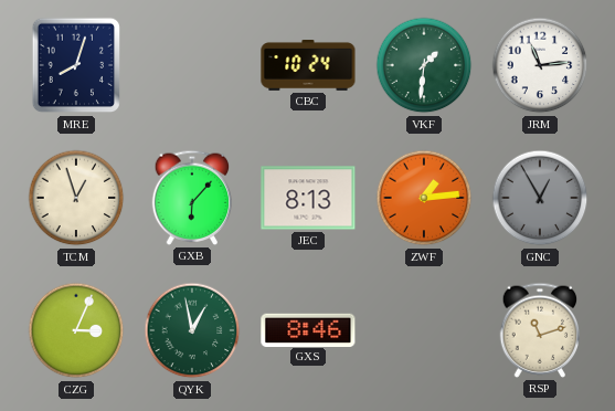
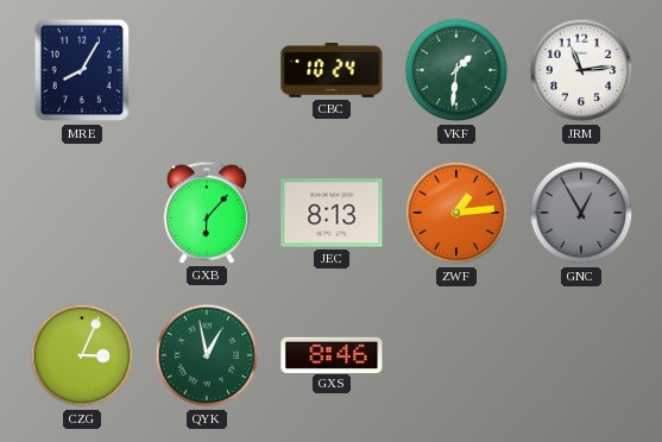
MRE: 8:03 -> 8:05 (82, 70)
TCM: 12:57 -> none (76, 198)
RSP: 11:12 -> none (540, 330)
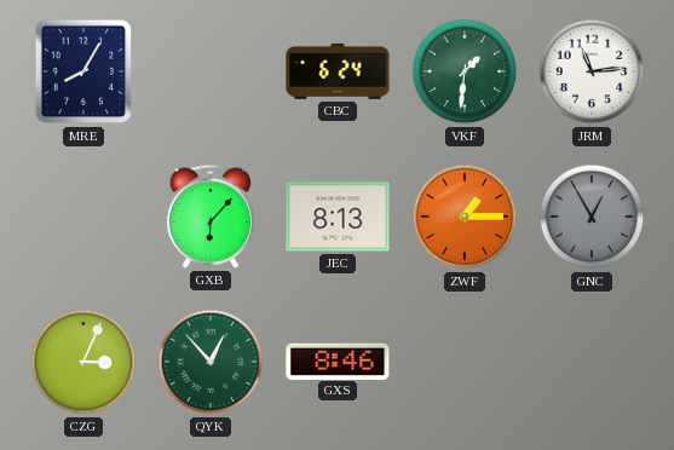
CBC: 10:24 -> 6:24 (338, 73)
ZWF: 1:14 -> 1:15 (465, 217)
QYK: 12:58 -> 12:53 (211, 362)
